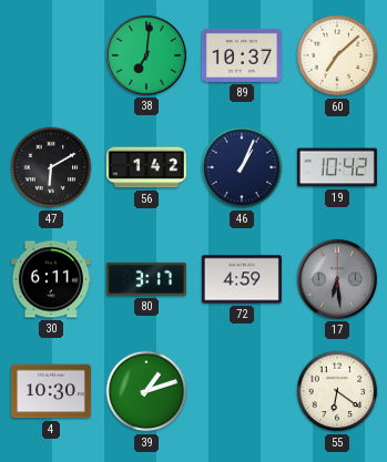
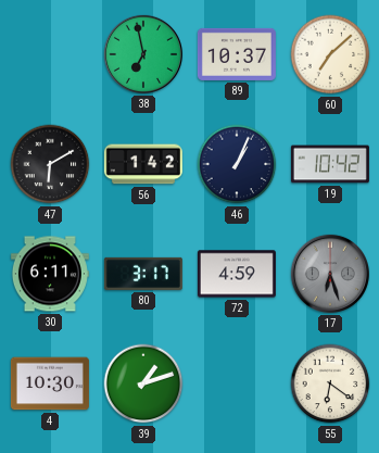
38: 7:01 -> 6:58 (143, 54)
17: 6:29 -> 6:27 (330, 274)
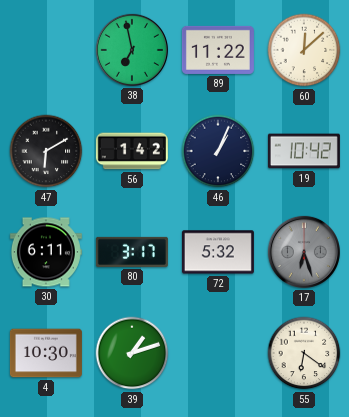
89: 10:37 -> 11:22 (218, 50)
60: 7:08 -> 12:08 (304, 50)
72: 4:59 -> 5:32 (218, 252)
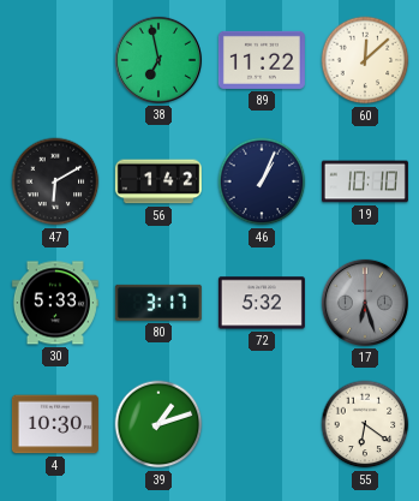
19: 10:42 -> 10:10 (365, 181)
30: 6:11 -> 5:33 (55, 303)
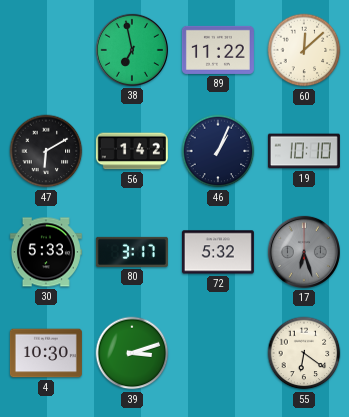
39: 1:12 -> 3:12 (132, 353)
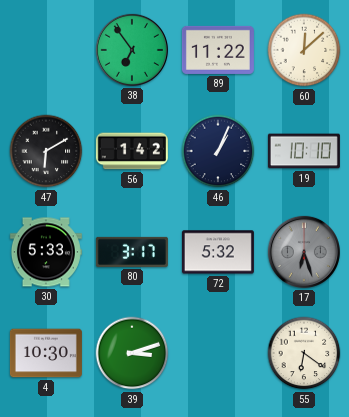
38: 6:58 -> 6:54 (132, 50)
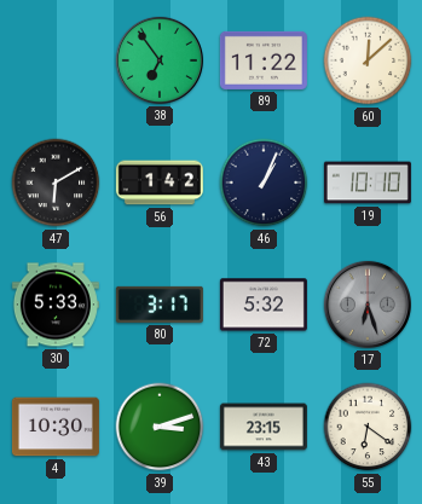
43: none -> 23:15 (264, 427)
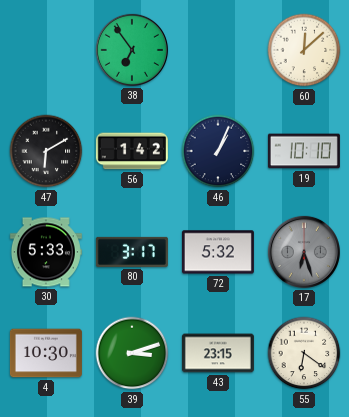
89: 11:22 -> none (264, 60)
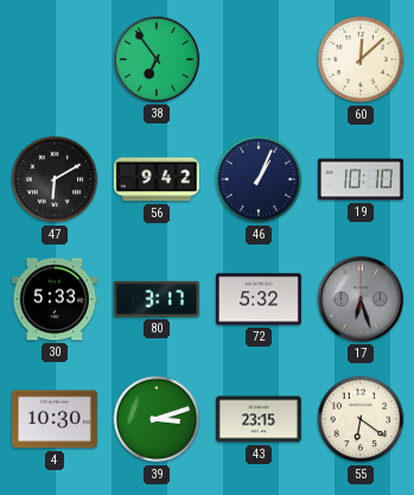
56: 1:42 -> 9:42 (157, 179)
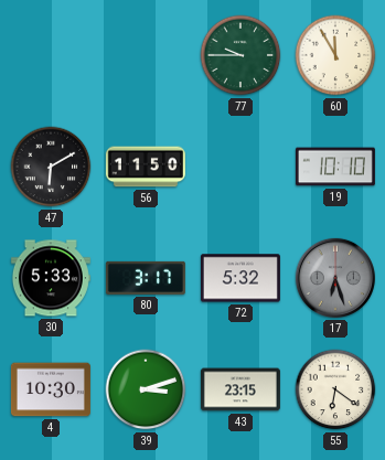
38: 6:54 -> none (157, 59)
77: none -> 9:45 (240, 55)
60: 12:08 -> 11:55 (335, 55)
56: 9:42 -> 11:50 (146, 167)
46: 1:04 -> none (259, 179)
